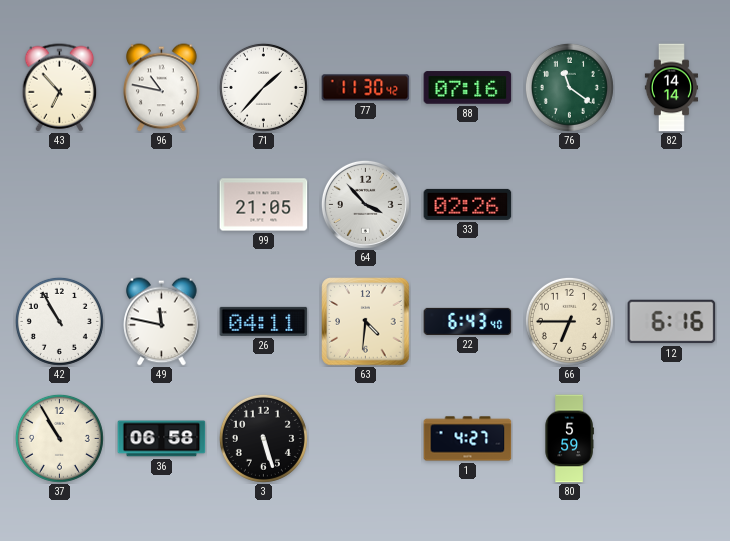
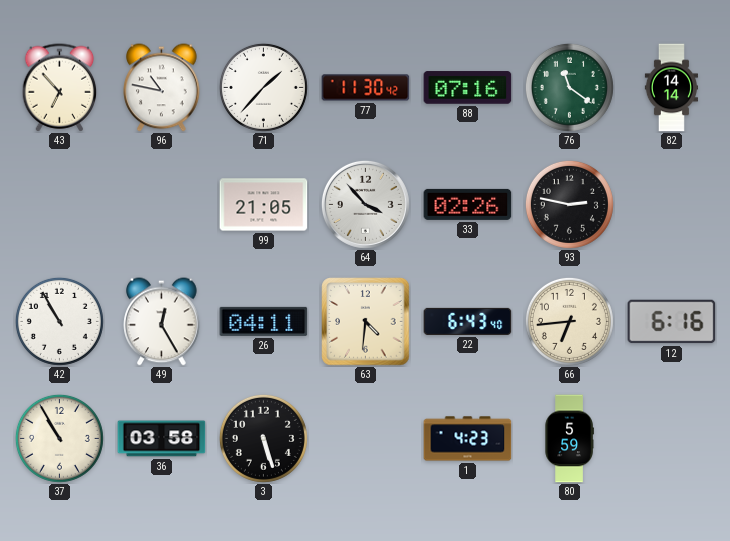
93: none -> 2:47 (569, 204)
49: 11:47 -> 12:25 (162, 322)
66: 6:45 -> 6:44 (569, 321)
36: 06:58 -> 03:58 (162, 439)
1: 4:27 -> 4:23 (468, 439)
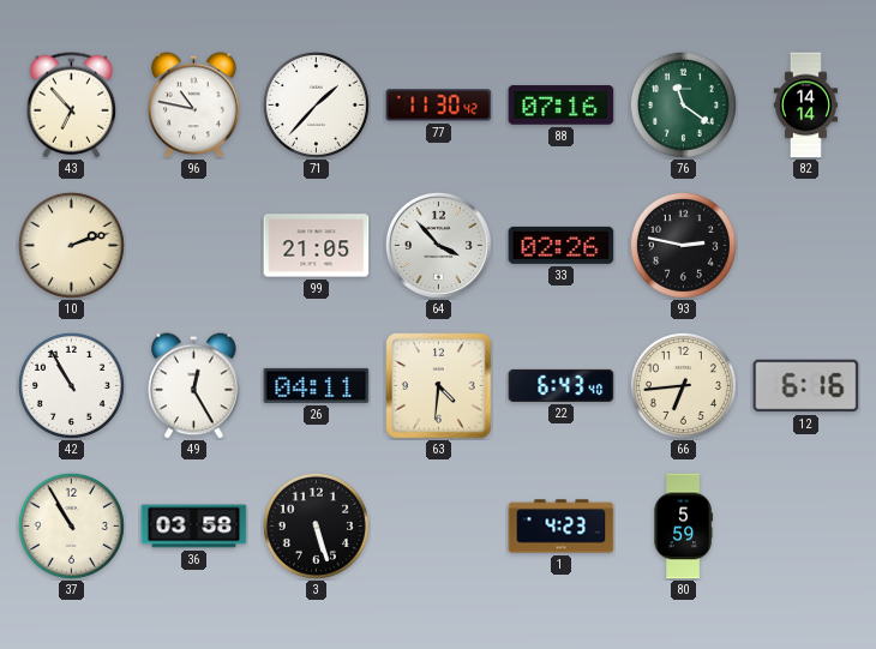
10: none -> 2:12 (71, 245)
